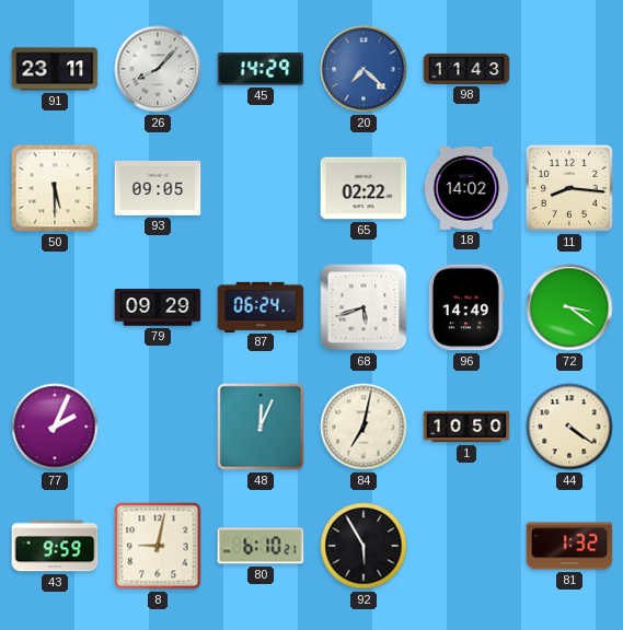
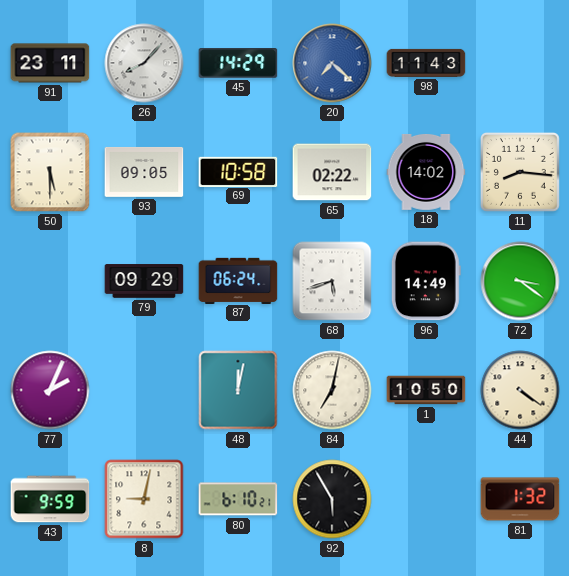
69: none -> 10:58 (238, 171)
48: 12:04 -> 12:02 (238, 390)
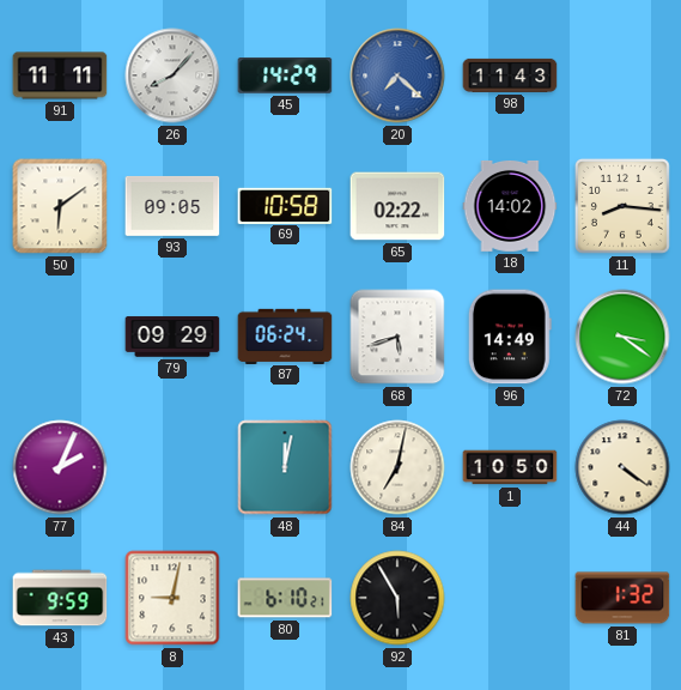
91: 23:11 -> 11:11 (60, 75)
50: 5:30 -> 6:09 (60, 206)
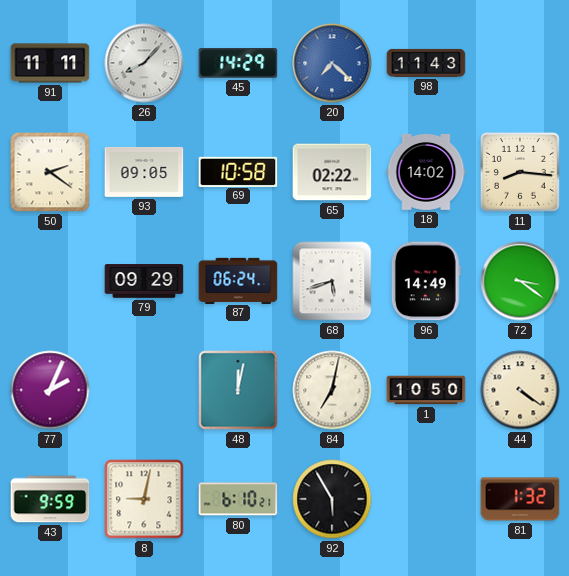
50: 6:09 -> 2:21 (50, 172)
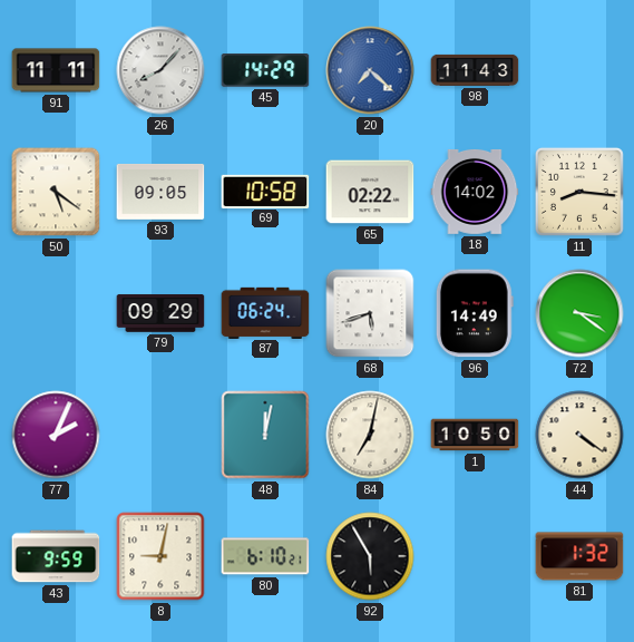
50: 2:21 -> 5:21 (56, 192)
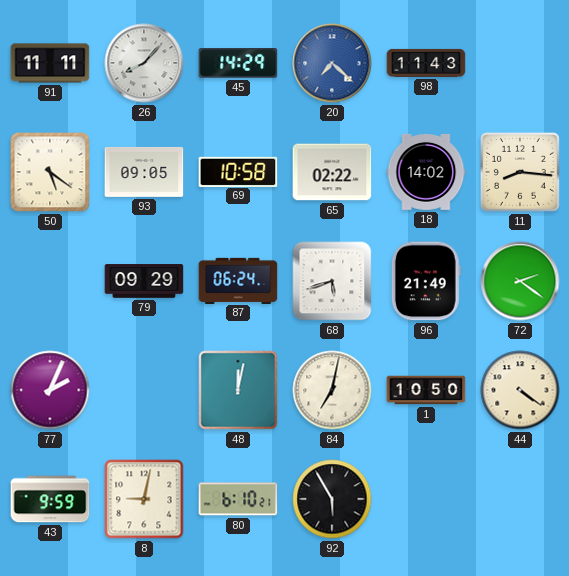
96: 14:49 -> 21:49 (426, 281)
72: 3:21 -> 2:21 (520, 281)
81: 1:32 -> none (579, 556)
